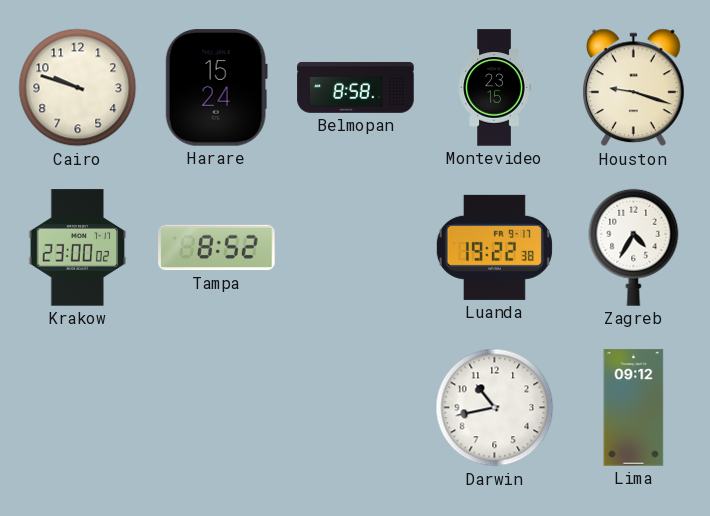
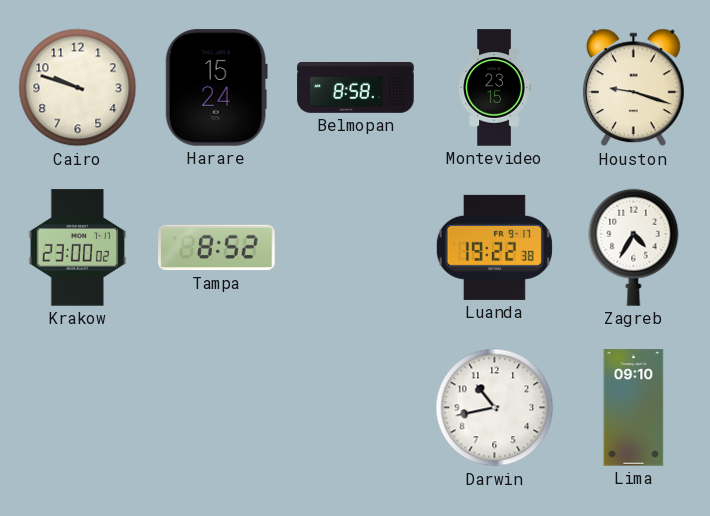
Lima: 09:12 -> 09:10 (634, 408)
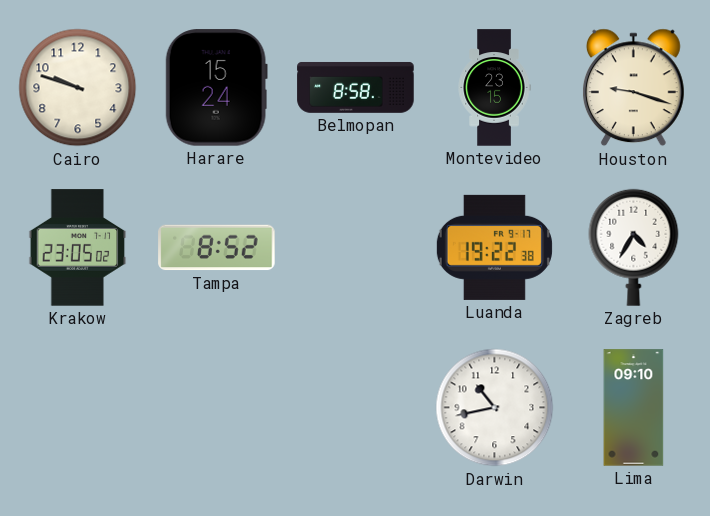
Krakow: 23:00 -> 23:05 (78, 248)
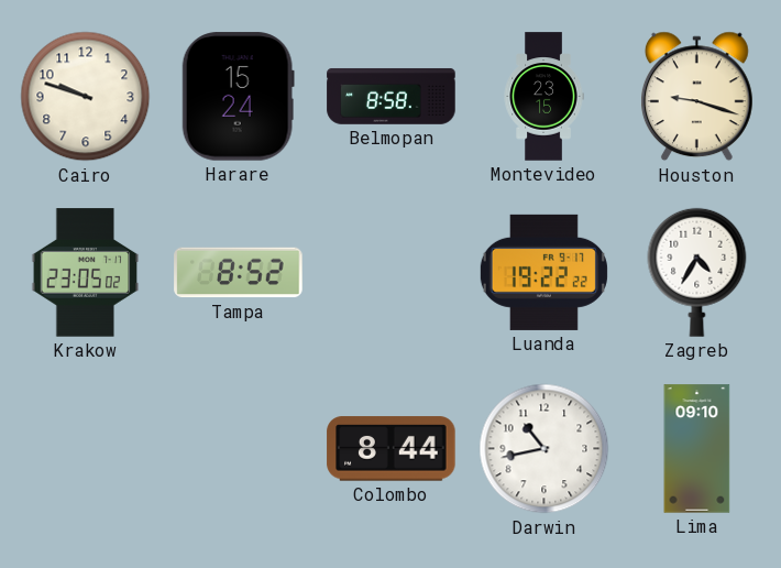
Luanda: 19:22:38 -> 19:22:22 (543, 272)
Colombo: none -> 8:44 (392, 449)
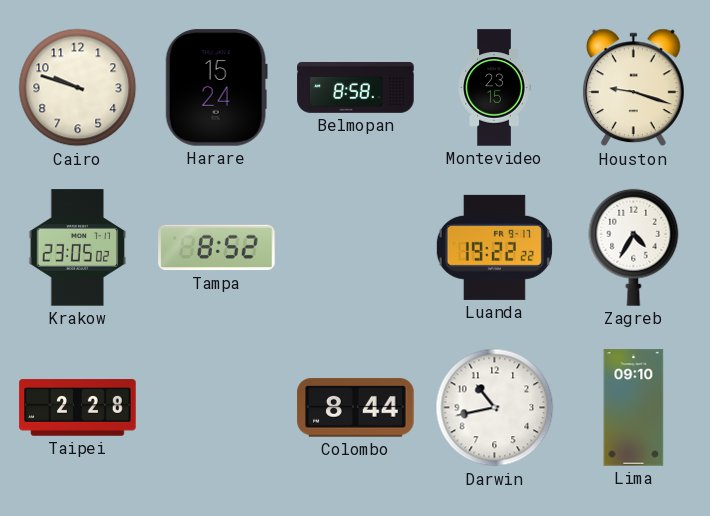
Taipei: none -> 2:28 (78, 408)
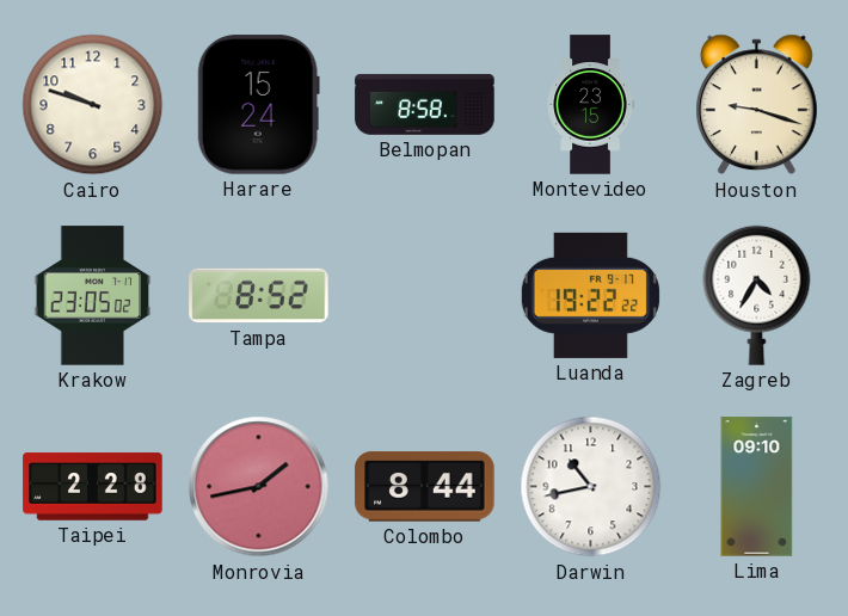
Monrovia: none -> 1:43 (259, 487)
